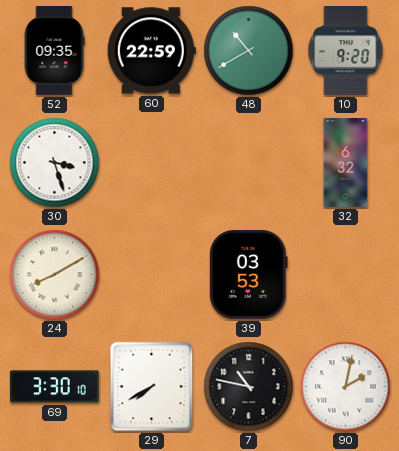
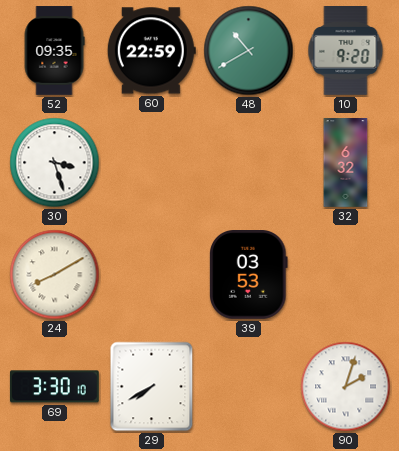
7: 10:47 -> none (249, 387)
90: 2:02 -> 2:03 (346, 387)
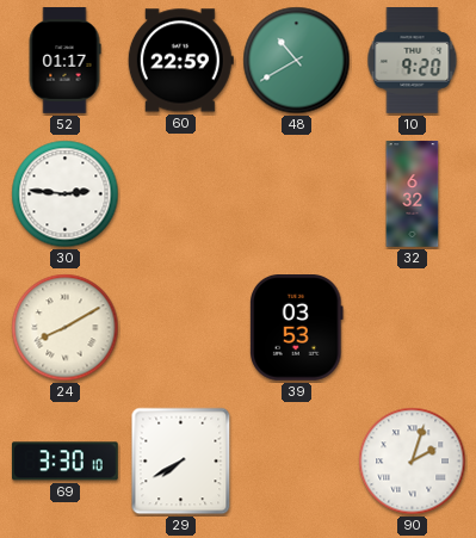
52: 09:35 -> 01:17 (64, 61)
30: 3:27 -> 2:46 (66, 194)
